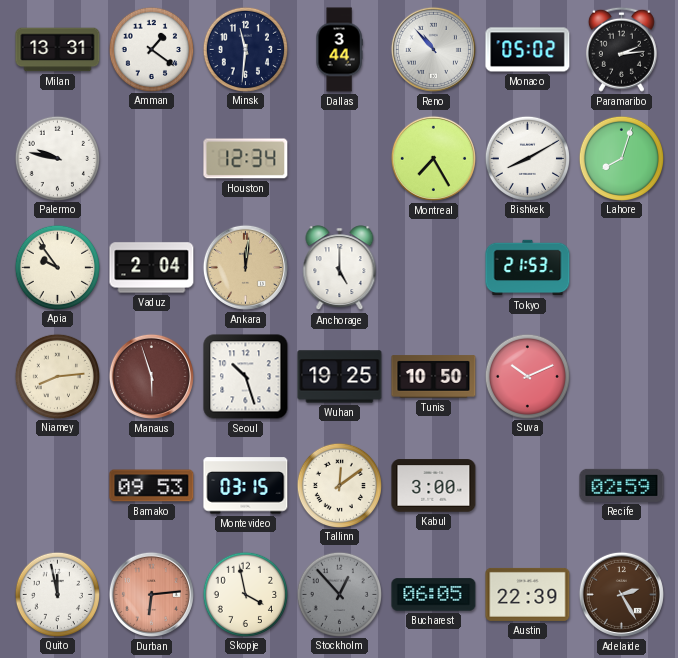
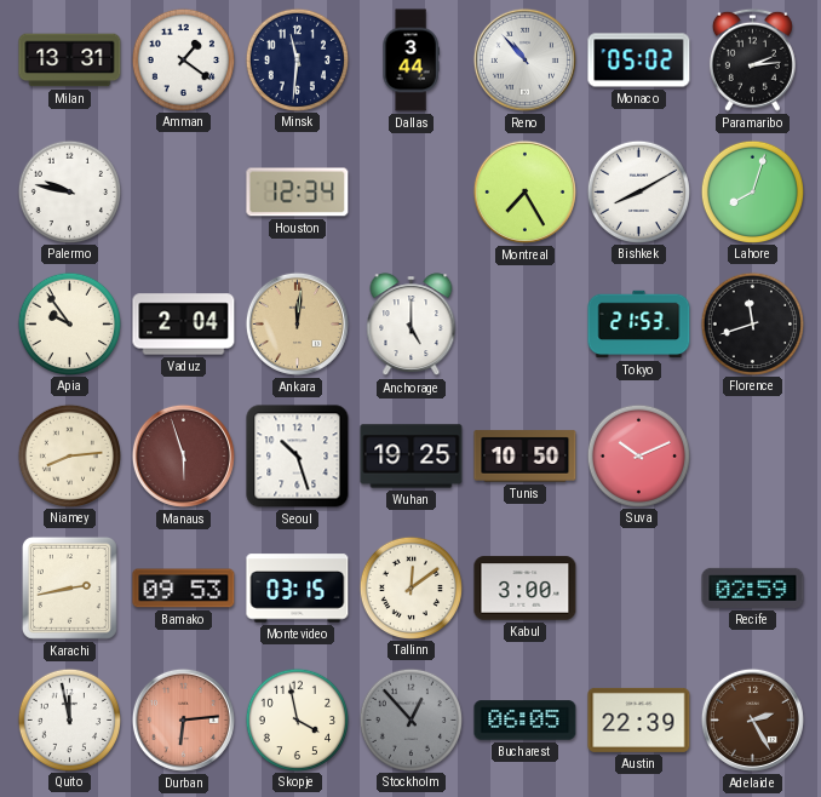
Florence: none -> 11:42 (752, 323)
Karachi: none -> 2:43 (69, 587)
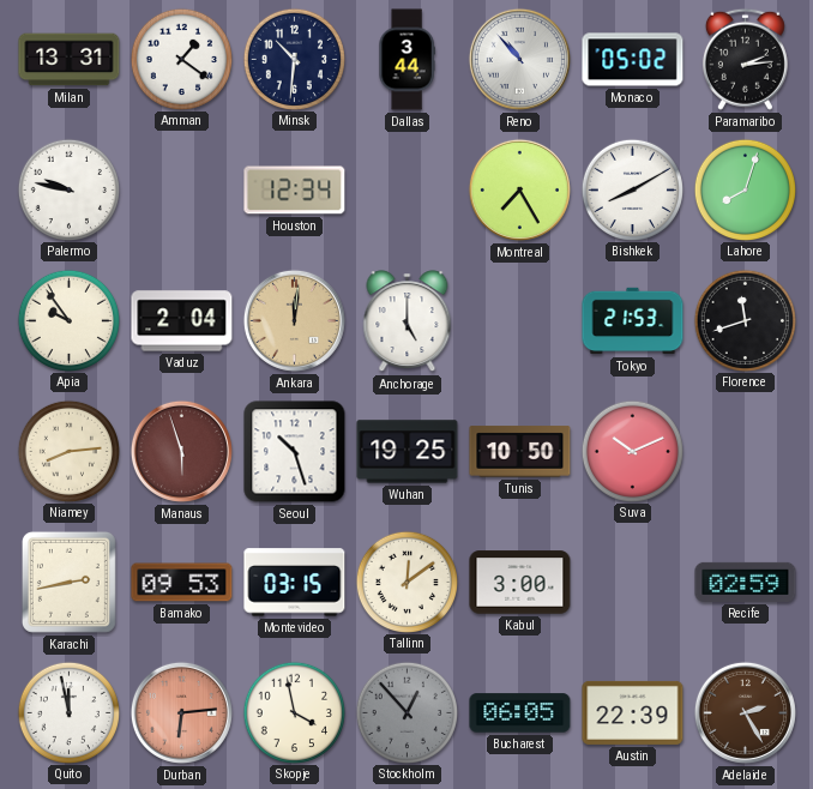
Minsk: 11:31 -> 10:31 (294, 59)
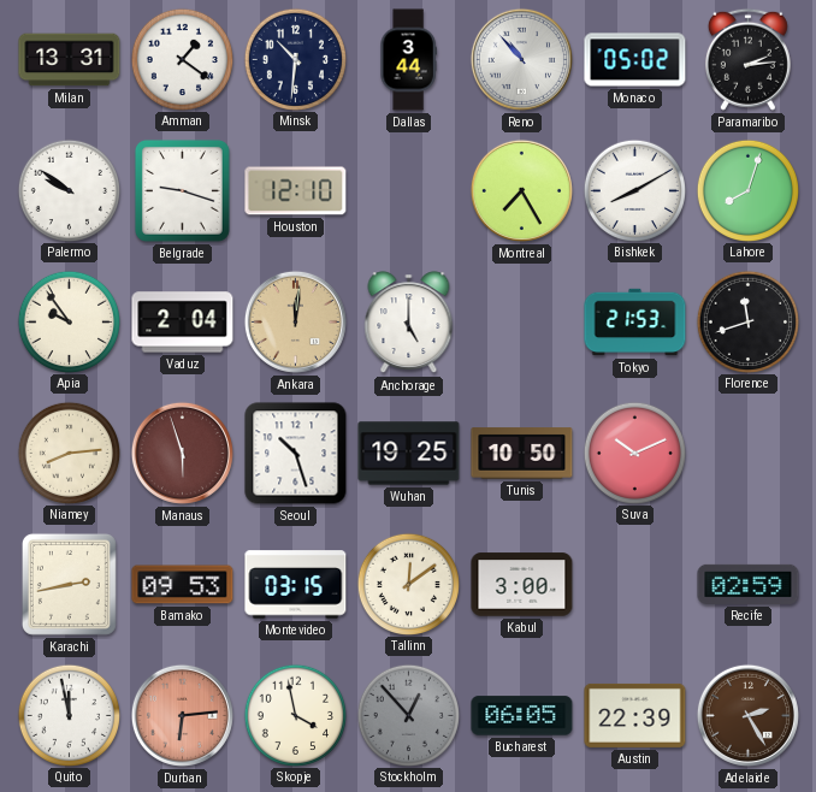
Palermo: 9:47 -> 9:51 (69, 190)
Belgrade: none -> 9:18 (182, 190)
Houston: 12:34 -> 12:10 (296, 191)
